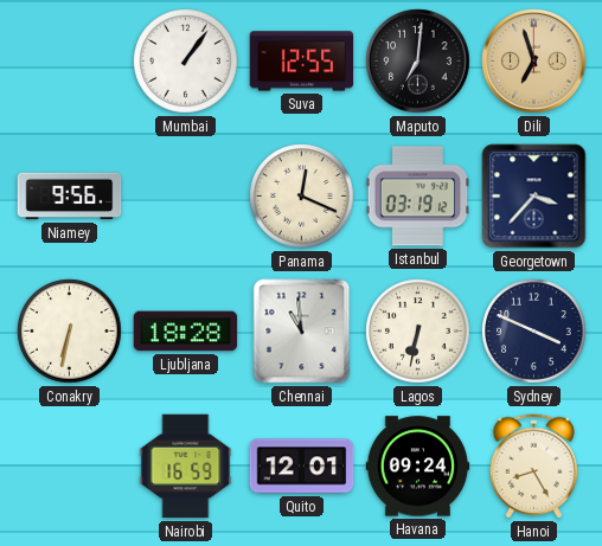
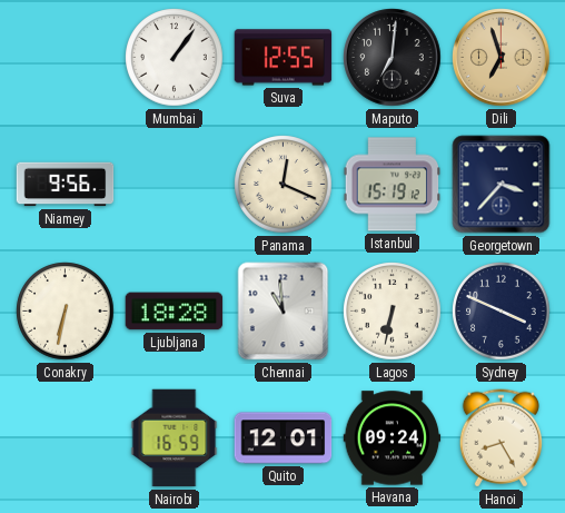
Istanbul: 03:19 -> 15:19 (393, 185)
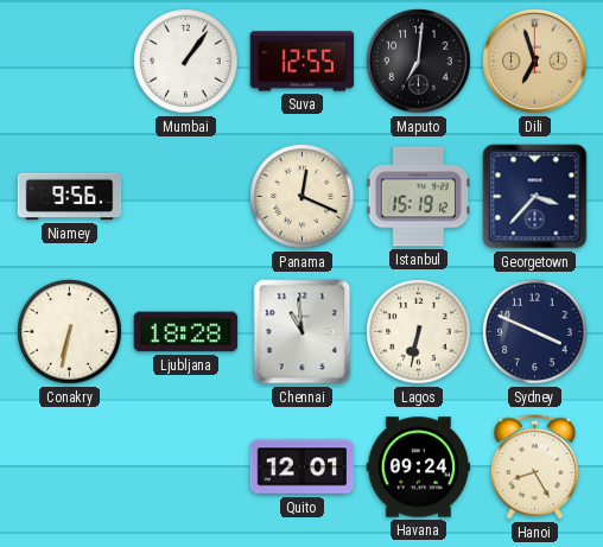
Nairobi: 16:59 -> none (175, 438)
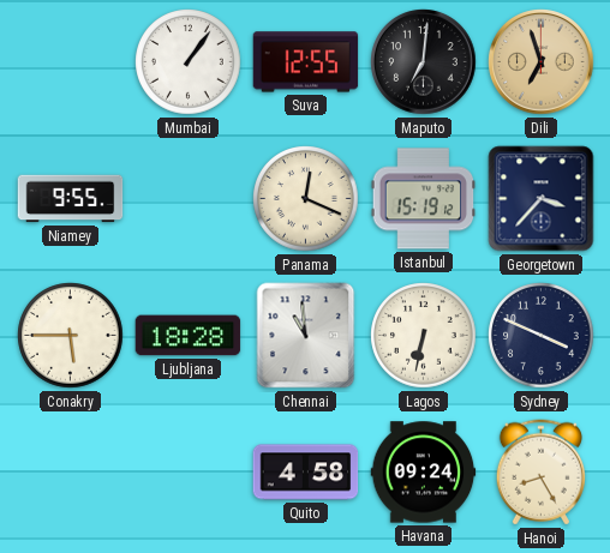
Niamey: 9:56 -> 9:55 (71, 199)
Conakry: 6:32 -> 5:45 (71, 336)
Quito: 12:01 -> 4:58 (306, 473)
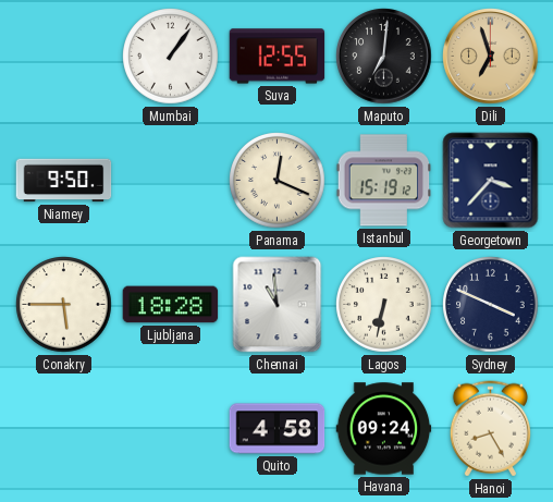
Niamey: 9:55 -> 9:50 (64, 181)
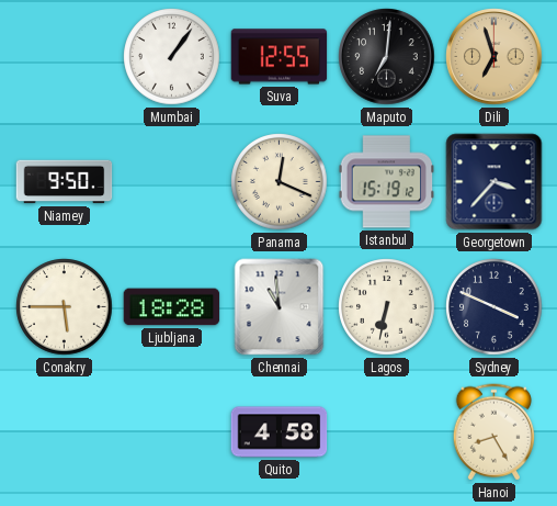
Havana: 09:24 -> none (384, 429)
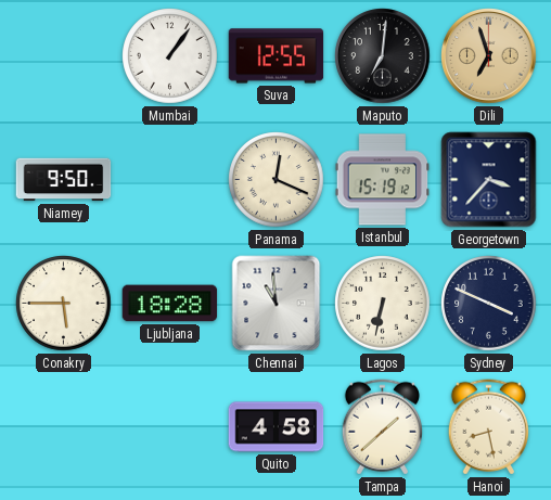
Tampa: none -> 1:38 (382, 427)
Hanoi: 8:25 -> 8:28 (488, 427)
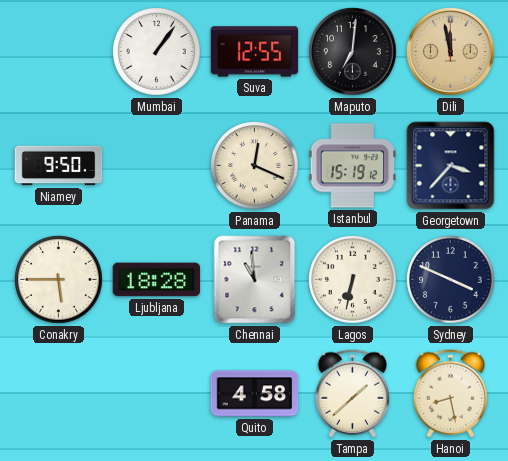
Dili: 6:57 -> 11:58 (451, 52)
